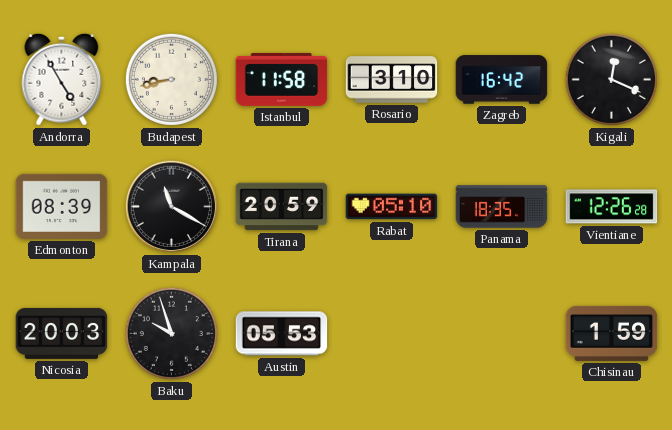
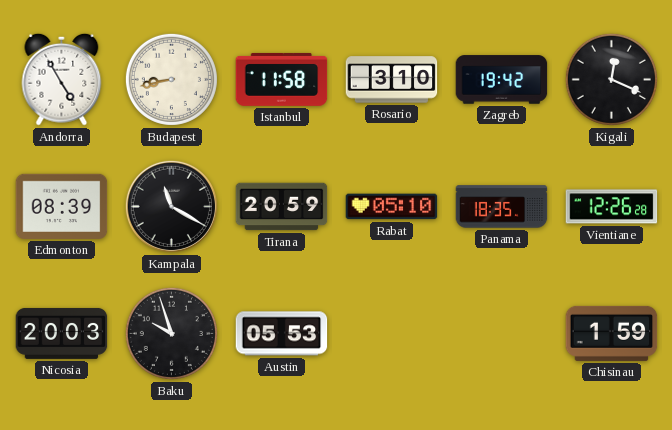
Zagreb: 16:42 -> 19:42 (502, 80)
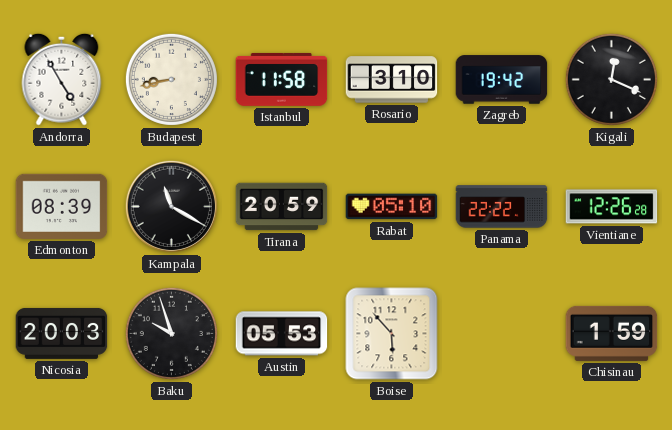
Panama: 18:35 -> 22:22 (502, 207)
Boise: none -> 5:53 (392, 334)
